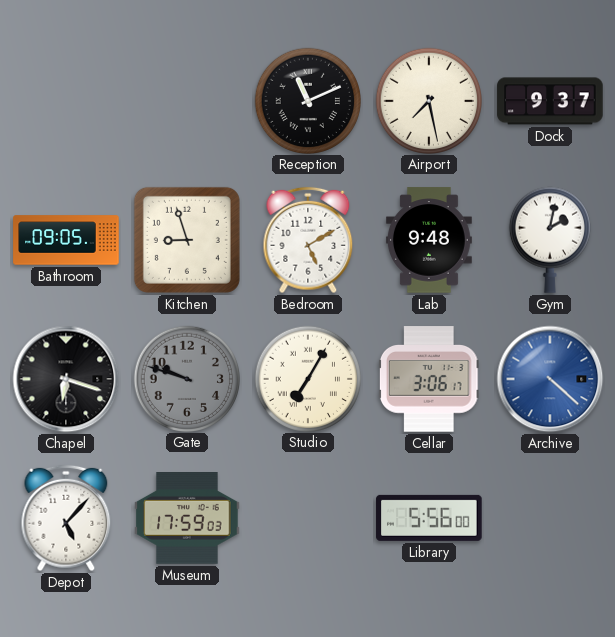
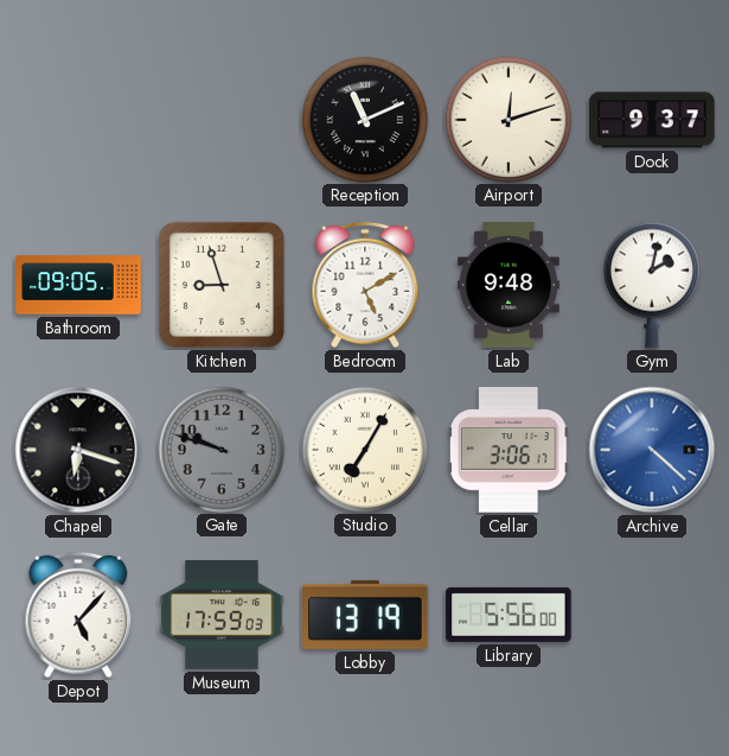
Airport: 7:28 -> 12:12 (507, 119)
Lobby: none -> 13:19 (366, 615)
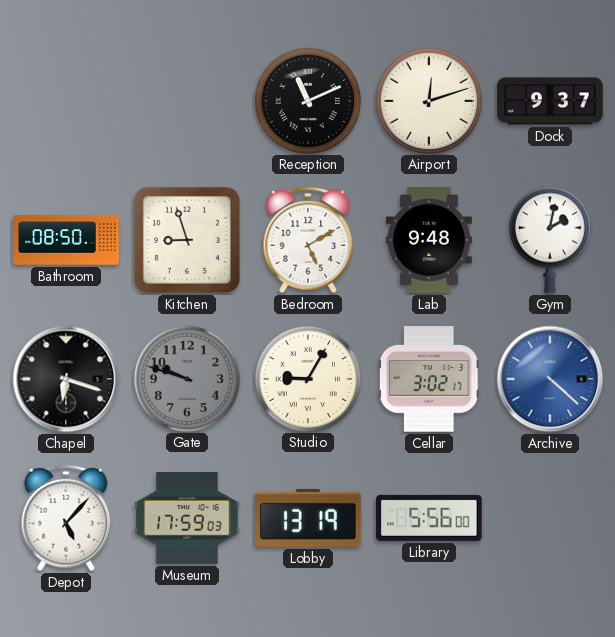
Bathroom: 09:05 -> 08:50 (66, 240)
Studio: 7:05 -> 9:05 (307, 378)
Cellar: 3:06 -> 3:02 (429, 379)
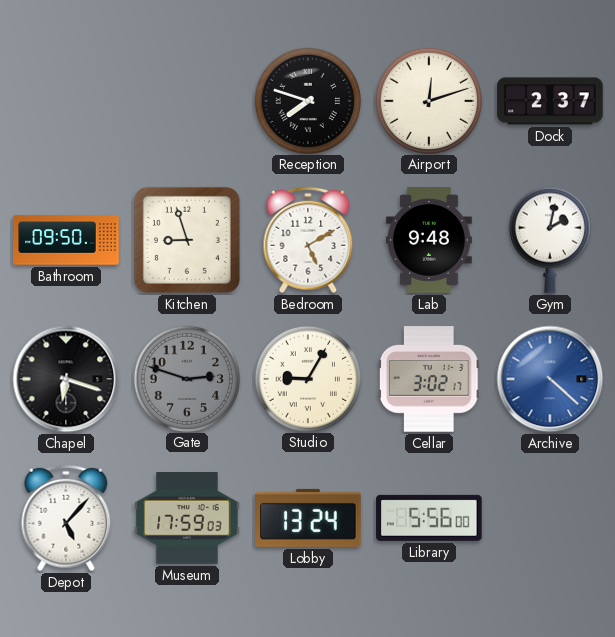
Reception: 11:11 -> 7:48 (307, 100)
Dock: 9:37 -> 2:37 (550, 101)
Bathroom: 08:50 -> 09:50 (66, 240)
Gate: 9:48 -> 2:48 (186, 378)
Lobby: 13:19 -> 13:24 (309, 518)
